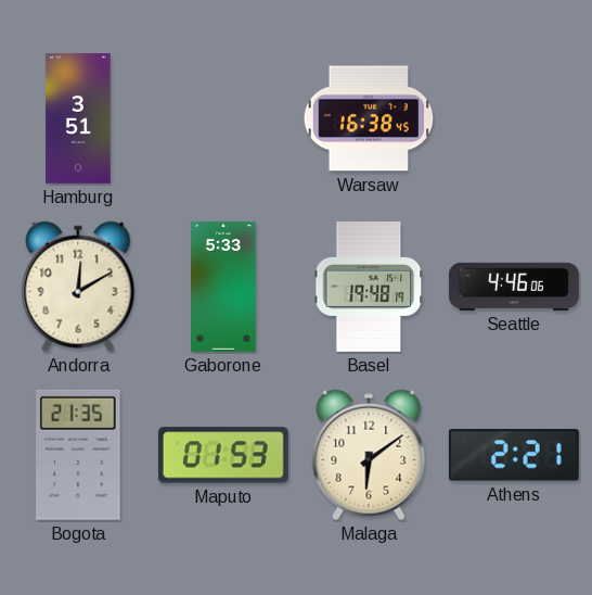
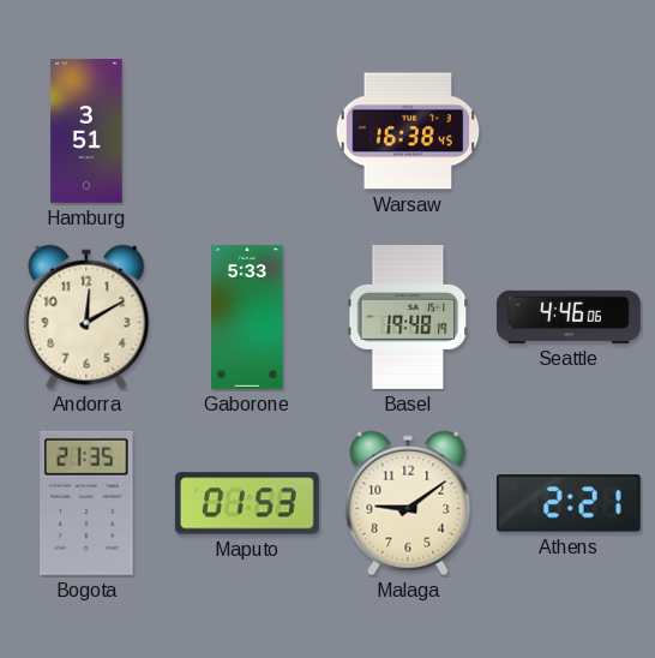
Malaga: 6:09 -> 9:09 (408, 503)
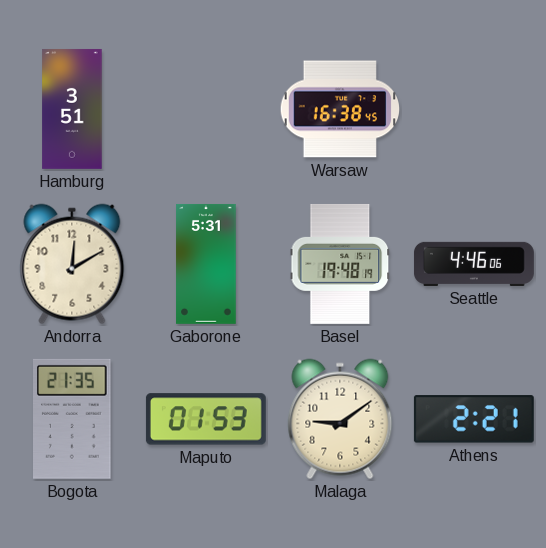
Gaborone: 5:33 -> 5:31 (206, 264)
